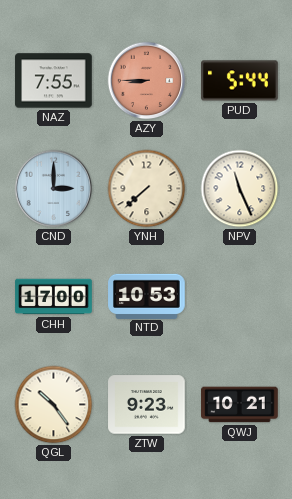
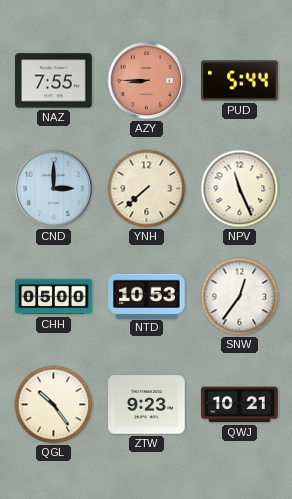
CHH: 17:00 -> 05:00 (54, 297)
SNW: none -> 12:36 (240, 297)
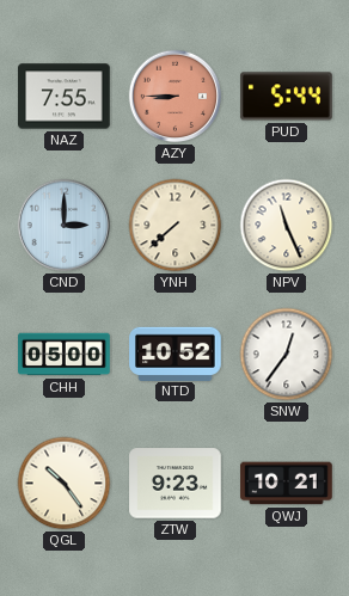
NTD: 10:53 -> 10:52 (176, 354)
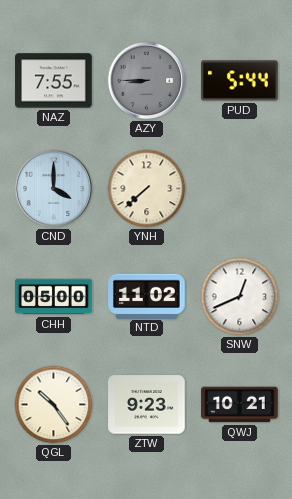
AZY dial: salmon -> grey (147, 81)
CND: 3:00 -> 4:00 (54, 189)
NPV: 11:26 -> none (287, 226)
NTD: 10:52 -> 11:02 (147, 296)
SNW: 12:36 -> 12:41 (240, 297)
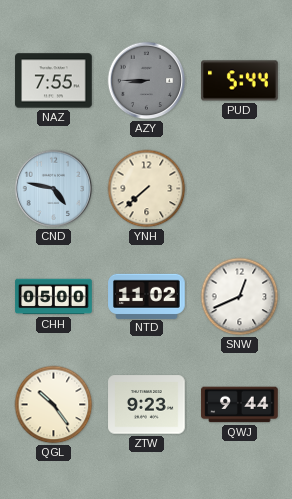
CND: 4:00 -> 4:47 (54, 189)
QWJ: 10:21 -> 9:44 (240, 405)
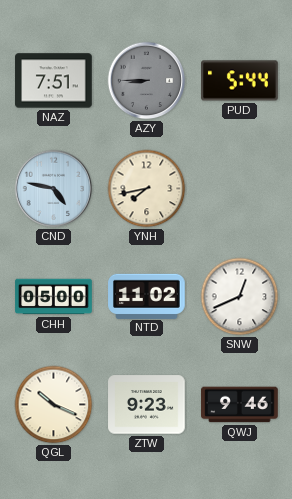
NAZ: 7:55 -> 7:51 (54, 81)
YNH: 7:38 -> 7:43 (147, 189)
QGL: 10:24 -> 10:19 (54, 405)
QWJ: 9:44 -> 9:46 (240, 405)
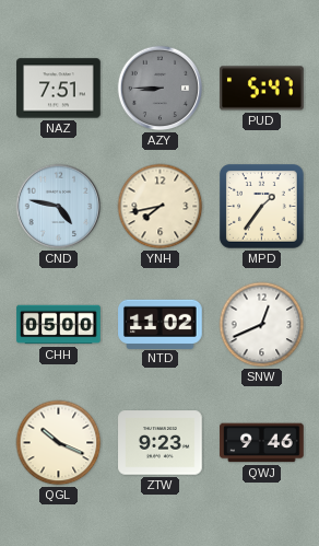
PUD: 5:44 -> 5:47 (262, 89)
MPD: none -> 1:36 (262, 207)
